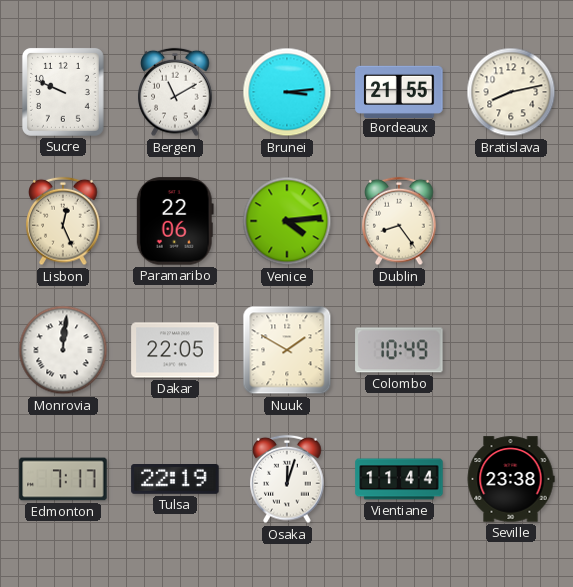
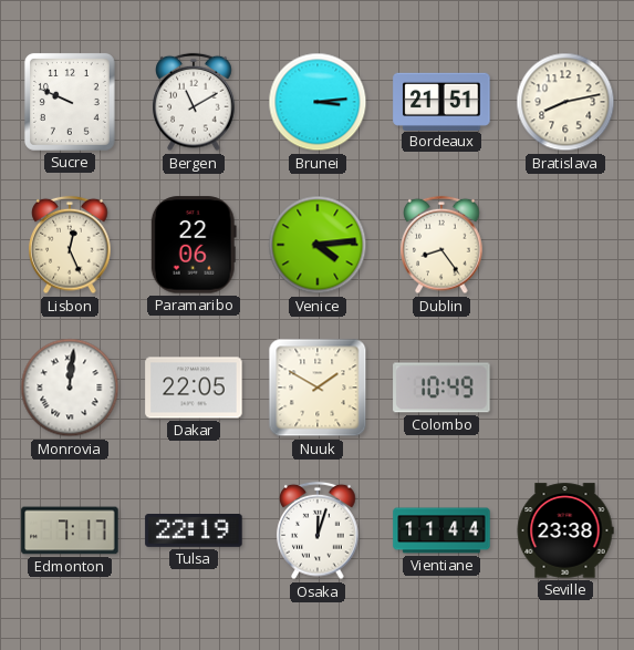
Bordeaux: 21:55 -> 21:51 (441, 101)
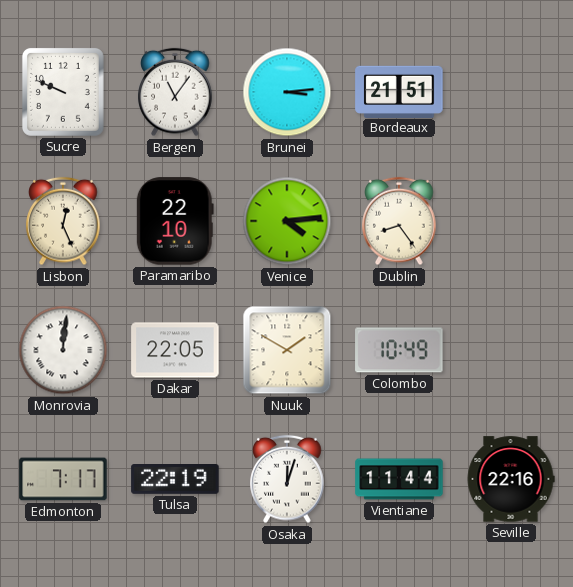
Bergen: 11:10 -> 11:06 (175, 92)
Bratislava: 8:13 -> none (565, 102)
Paramaribo: 22:06 -> 22:10 (175, 221)
Seville: 23:38 -> 22:16 (511, 479)
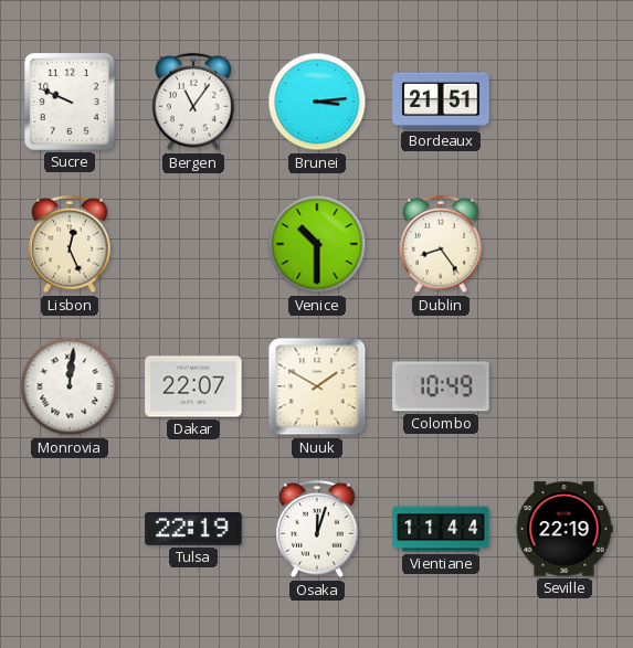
Paramaribo: 22:10 -> none (175, 221)
Venice: 4:14 -> 10:30 (317, 244)
Dakar: 22:05 -> 22:07 (193, 386)
Edmonton: 7:17 -> none (63, 479)
Seville: 22:16 -> 22:19 (565, 529)
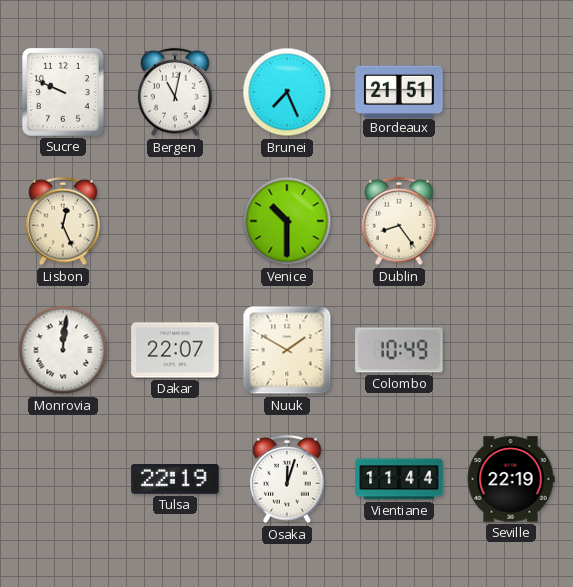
Bergen: 11:06 -> 11:02 (175, 92)
Brunei: 3:14 -> 7:26 (287, 92)
